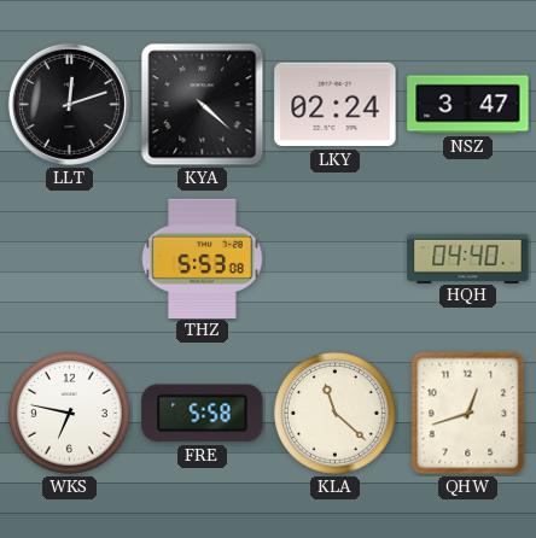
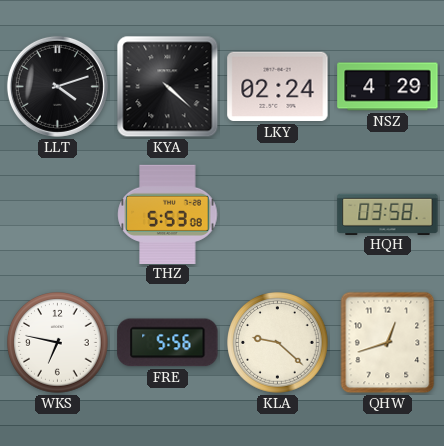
LLT: 12:12 -> 4:12 (57, 86)
NSZ: 3:47 -> 4:29 (388, 87)
HQH: 04:40 -> 03:58 (388, 214)
FRE: 5:58 -> 5:56 (168, 343)
KLA: 11:22 -> 9:22 (278, 343)
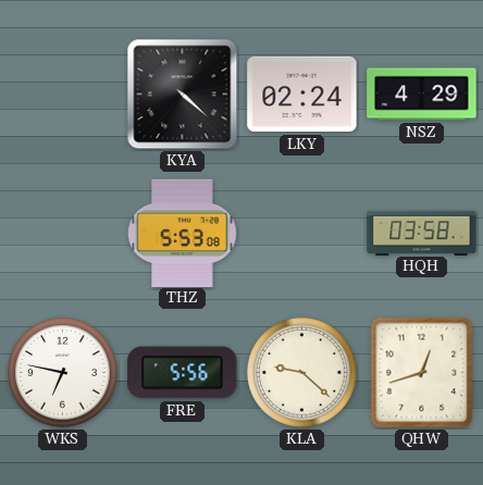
LLT: 4:12 -> none (57, 86)
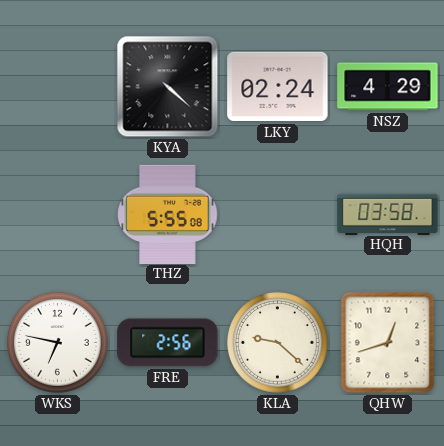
THZ: 5:53 -> 5:55 (168, 214)
FRE: 5:56 -> 2:56 (168, 343)
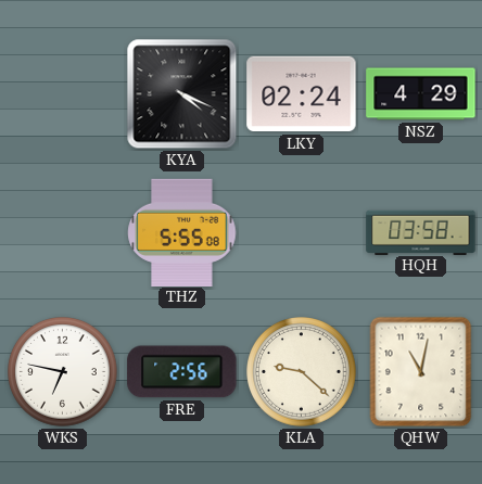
KYA: 4:22 -> 4:19 (182, 94)
QHW: 12:42 -> 11:02 (421, 372)
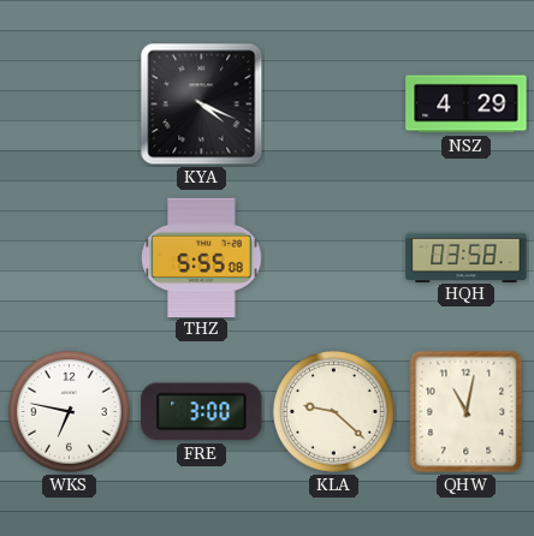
LKY: 02:24 -> none (302, 94)
FRE: 2:56 -> 3:00 (202, 412)
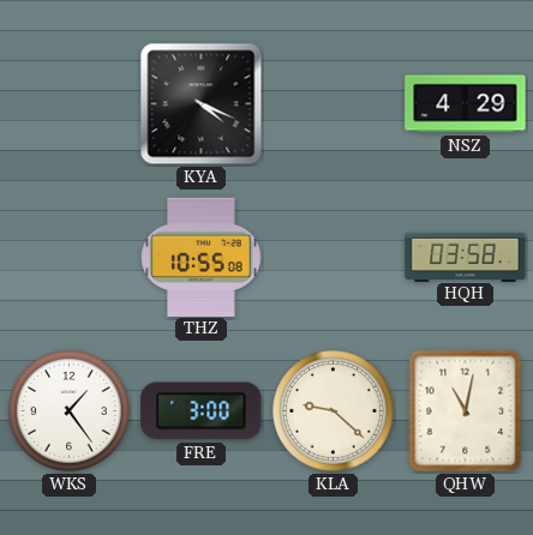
THZ: 5:55 -> 10:55 (202, 257)
WKS: 6:47 -> 1:24 (70, 411)
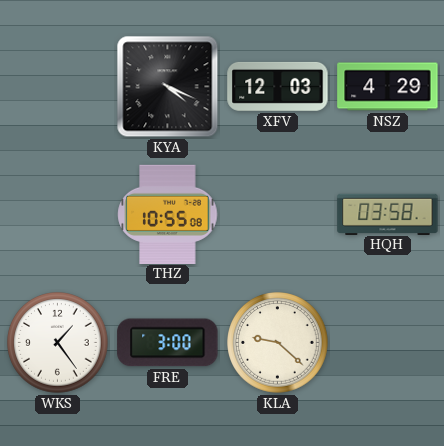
XFV: none -> 12:03 (278, 86)
QHW: 11:02 -> none (466, 411)
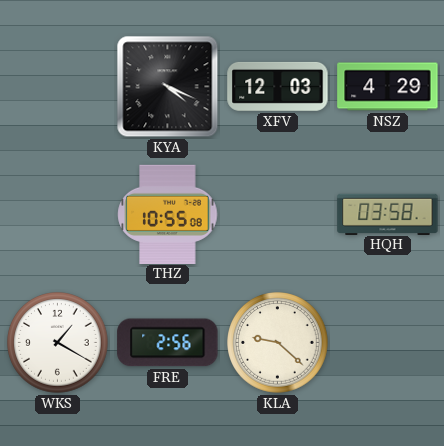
WKS: 1:24 -> 1:20 (58, 343)
FRE: 3:00 -> 2:56 (168, 343)
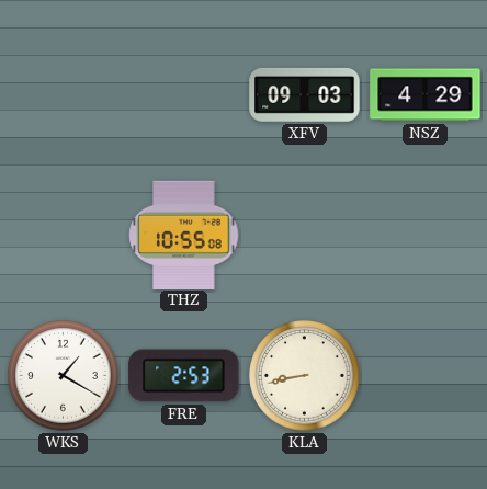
KYA: 4:19 -> none (168, 87)
XFV: 12:03 -> 09:03 (305, 94)
HQH: 03:58 -> none (388, 214)
FRE: 2:56 -> 2:53 (184, 376)
KLA: 9:22 -> 8:43 (305, 376)
